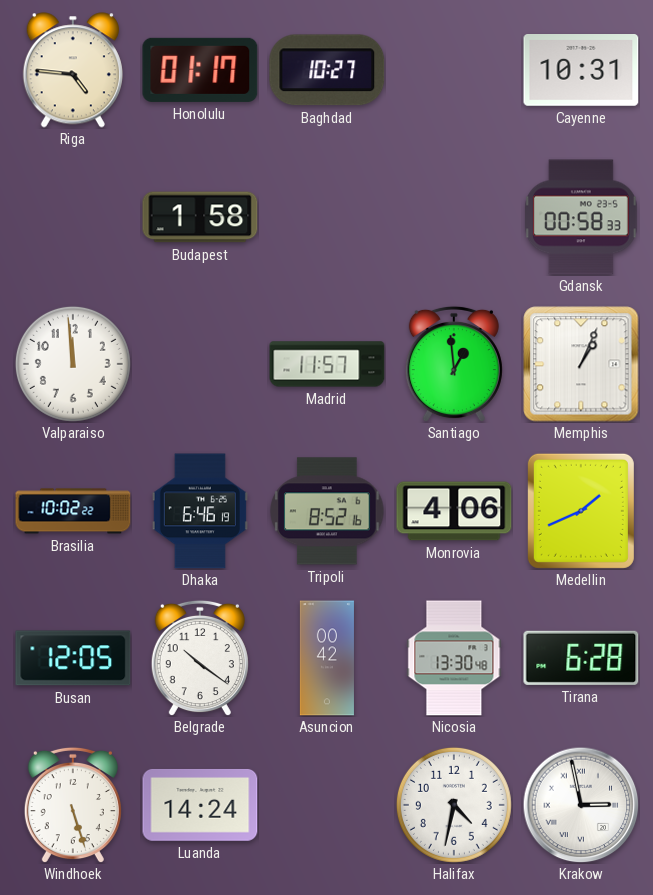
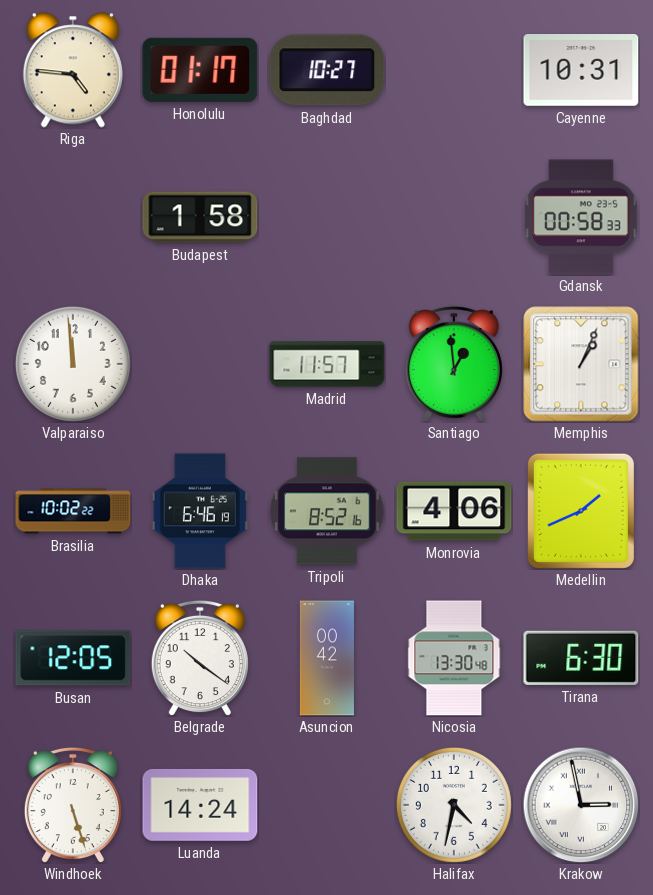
Tirana: 6:28 -> 6:30 (581, 658)
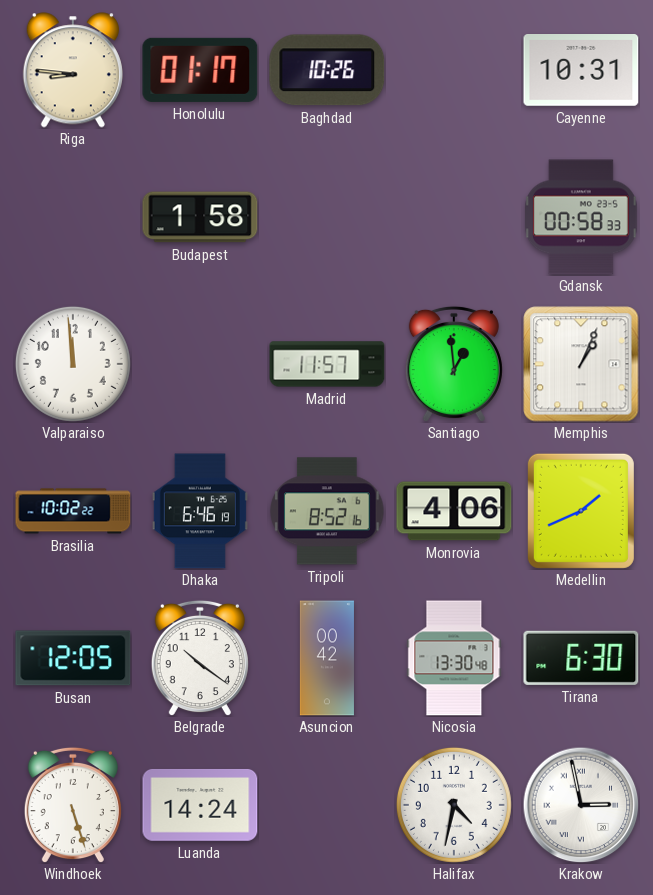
Riga: 4:46 -> 8:46 (73, 70)
Baghdad: 10:27 -> 10:26 (327, 70)
